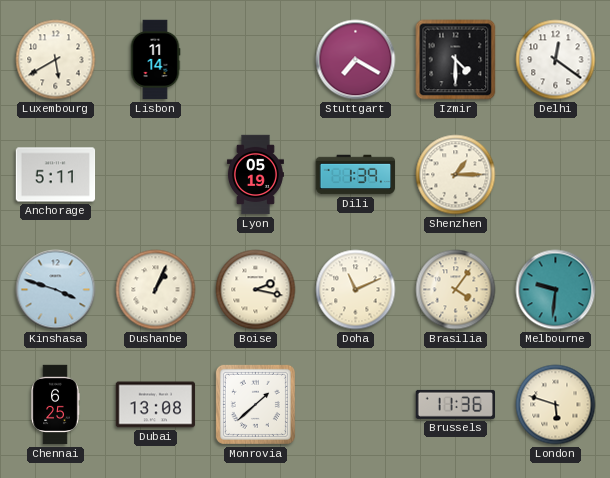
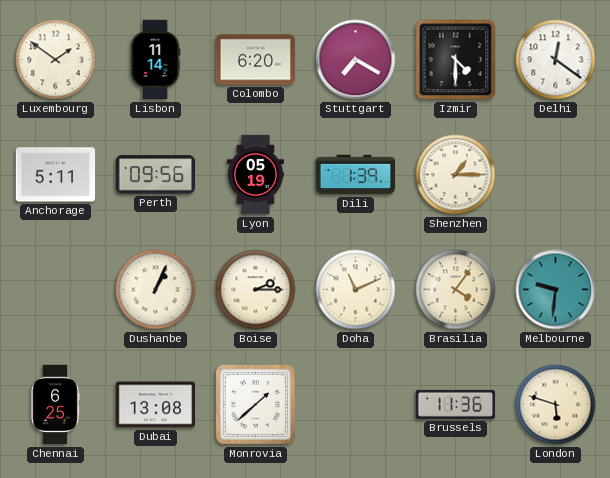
Luxembourg: 5:40 -> 1:51 (56, 60)
Colombo: none -> 6:20 (256, 60)
Perth: none -> 09:56 (156, 175)
Kinshasa: 3:48 -> none (56, 290)
Boise: 2:17 -> 2:15 (256, 290)
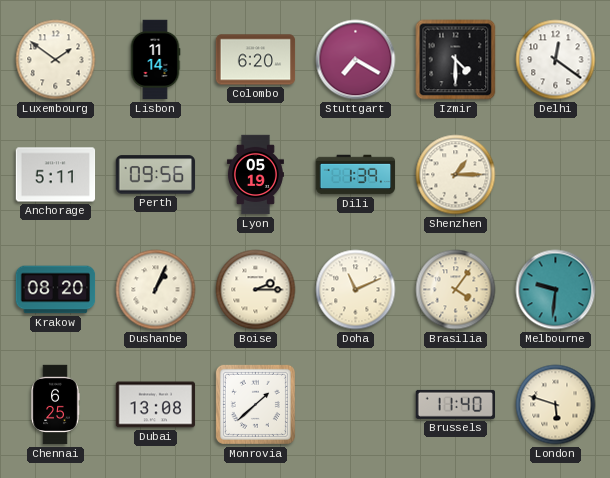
Krakow: none -> 08:20 (56, 290)
Brussels: 11:36 -> 11:40 (455, 404)
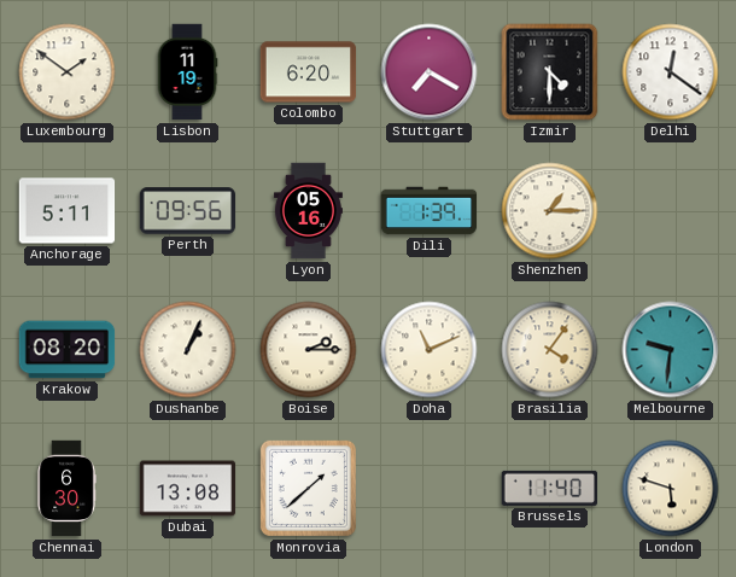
Lisbon: 11:14 -> 11:19 (187, 72)
Lyon: 05:19 -> 05:16 (308, 211)
Chennai: 6:25 -> 6:30 (66, 489)
